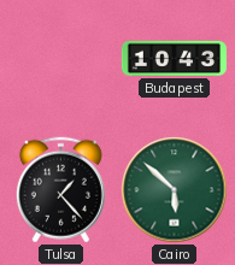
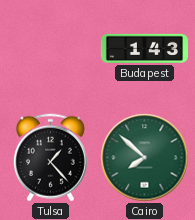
Budapest: 10:43 -> 1:43 (144, 48)
Cairo: 5:52 -> 7:52 (145, 158)
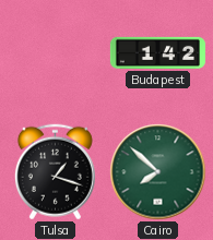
Budapest: 1:43 -> 1:42 (157, 52)
Tulsa: 1:23 -> 1:18 (55, 172)
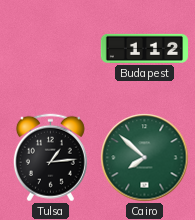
Budapest: 1:42 -> 1:12 (144, 48)
Tulsa: 1:18 -> 1:14 (50, 158)
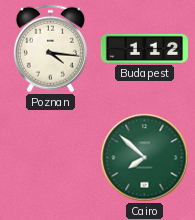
Poznan: none -> 4:16 (50, 49)
Tulsa: 1:14 -> none (50, 158)
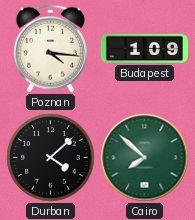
Budapest: 1:12 -> 1:09 (144, 48)
Durban: none -> 4:08 (51, 158)
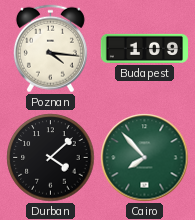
Cairo: 7:52 -> 7:53 (145, 158)
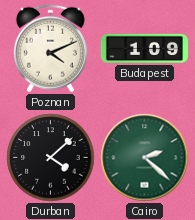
Poznan: 4:16 -> 4:11 (50, 49)
Cairo: 7:53 -> 2:22 (145, 158)
